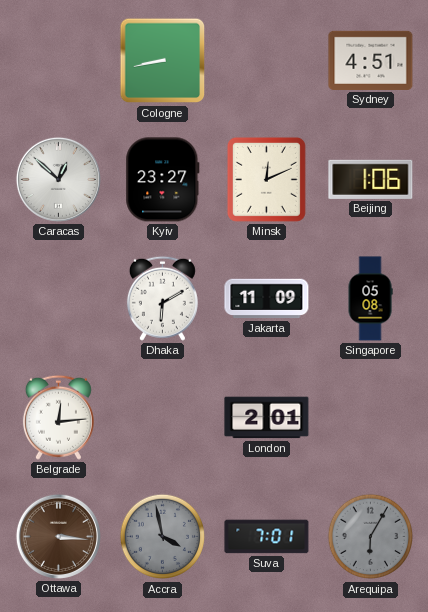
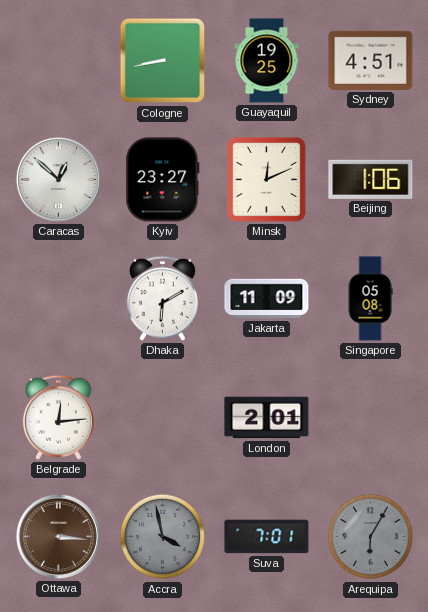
Guayaquil: none -> 19:25 (267, 61)
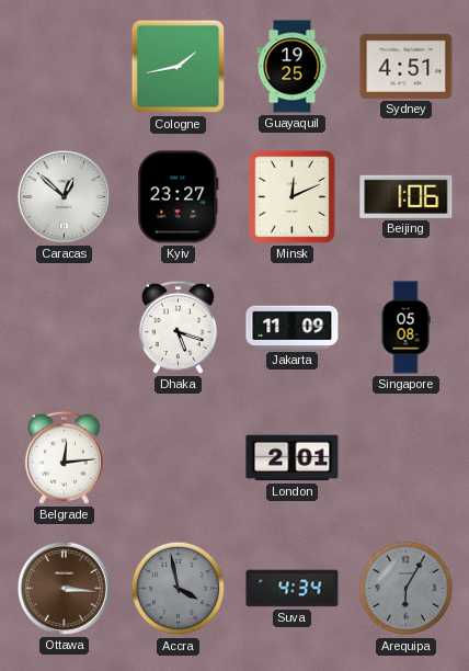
Cologne: 8:43 -> 1:43 (179, 67)
Dhaka: 6:10 -> 5:18 (178, 327)
Suva: 7:01 -> 4:34 (293, 589)
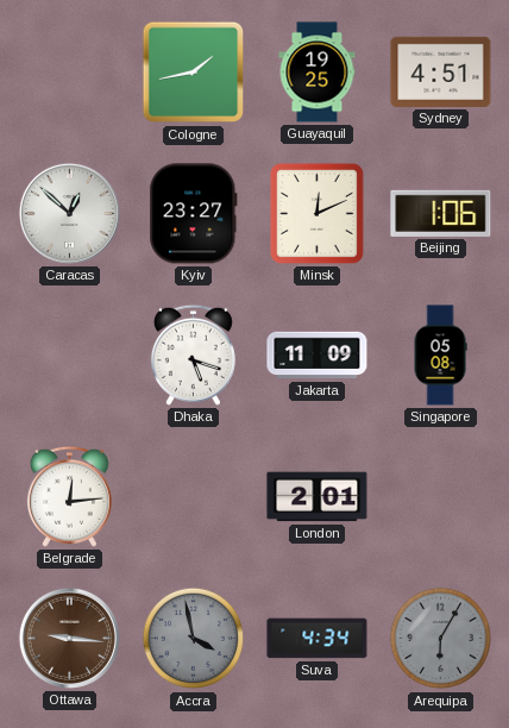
Ottawa: 3:16 -> 9:16 (69, 638)
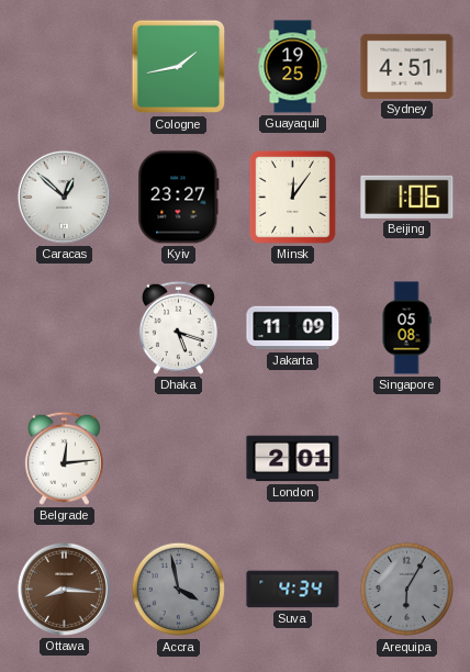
Minsk: 12:11 -> 12:06 (292, 197)
Ottawa: 9:16 -> 8:16 (64, 589)
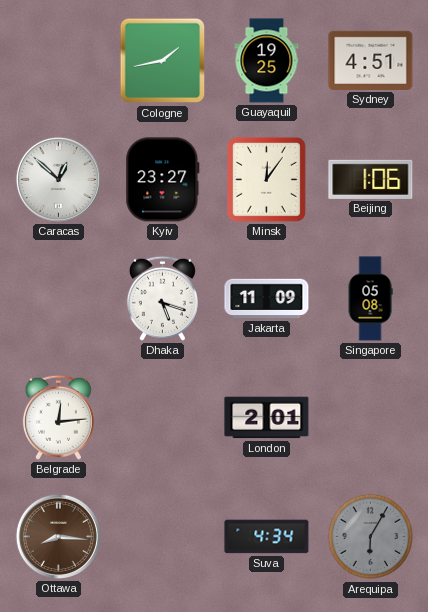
Accra: 3:58 -> none (179, 590)
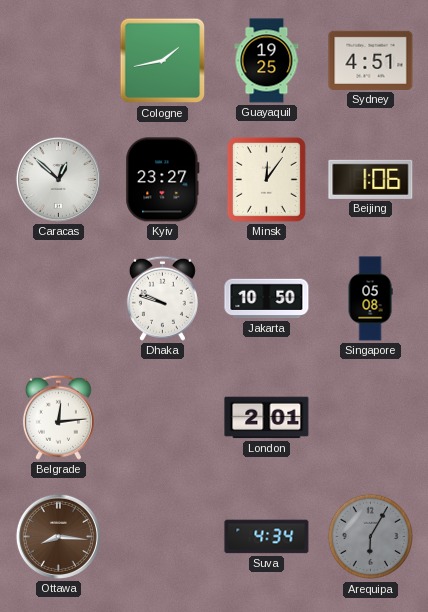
Dhaka: 5:18 -> 9:48 (162, 298)
Jakarta: 11:09 -> 10:50 (267, 299)
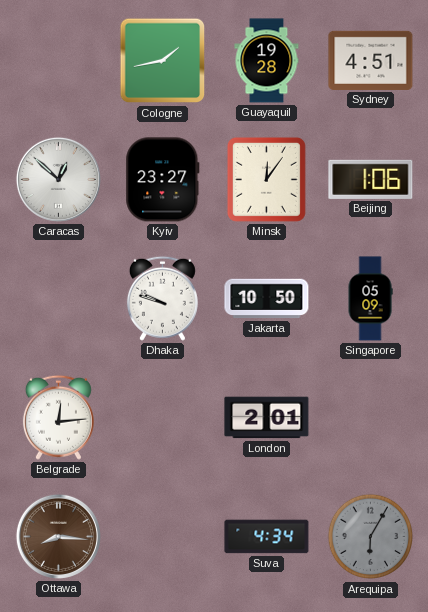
Guayaquil: 19:25 -> 19:28 (267, 61)
Singapore: 05:08 -> 05:09 (370, 299)
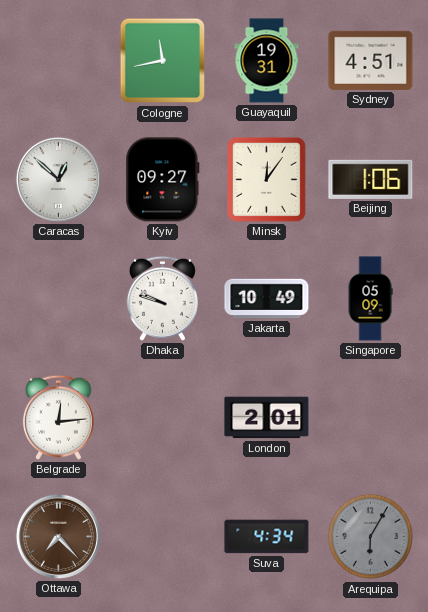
Cologne: 1:43 -> 11:43 (163, 61)
Guayaquil: 19:28 -> 19:31 (267, 61)
Kyiv: 23:27 -> 09:27 (163, 180)
Jakarta: 10:50 -> 10:49 (267, 299)
Ottawa: 8:16 -> 7:23 (58, 536)
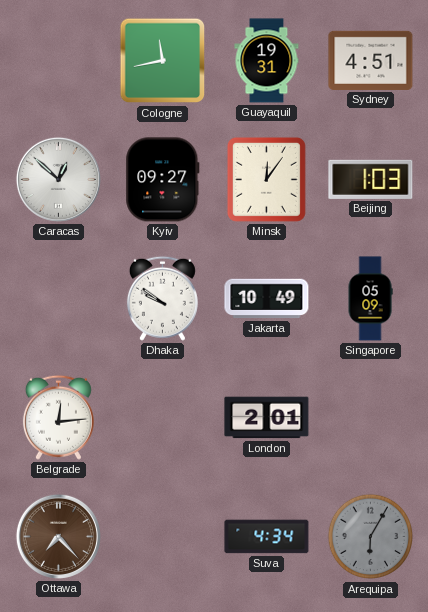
Beijing: 1:06 -> 1:03 (371, 179)
Dhaka: 9:48 -> 9:51 (162, 298)
